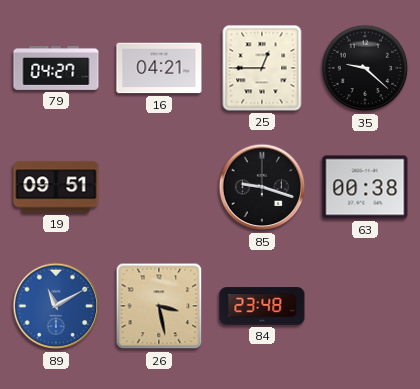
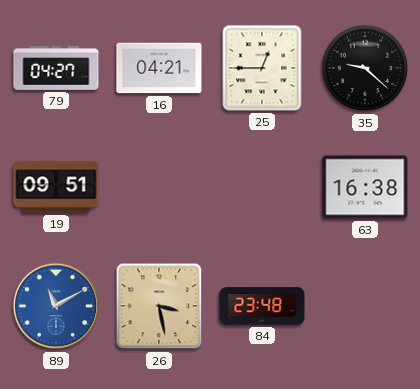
85: 9:18 -> none (262, 187)
63: 00:38 -> 16:38 (365, 187)
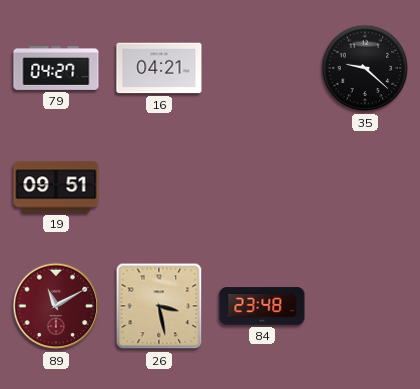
25: 12:45 -> none (262, 68)
63: 16:38 -> none (365, 187)
89 dial: blue -> burgundy (56, 306)
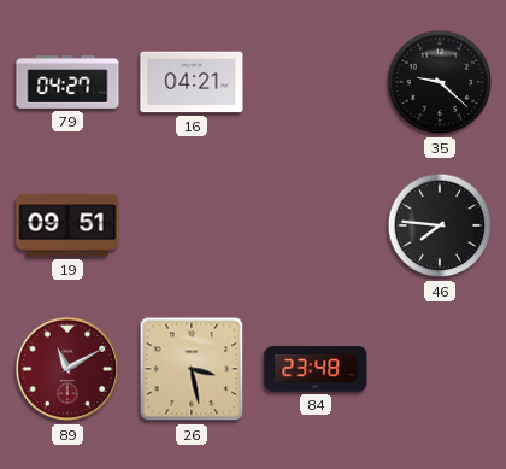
46: none -> 7:46 (440, 225)
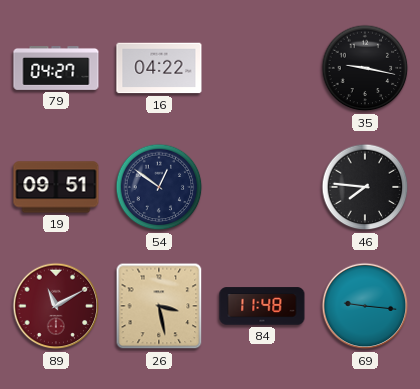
16: 04:21 -> 04:22 (159, 68)
35: 9:22 -> 9:17 (365, 68)
54: none -> 12:51 (159, 187)
84: 23:48 -> 11:48 (262, 306)
69: none -> 9:16 (365, 306)
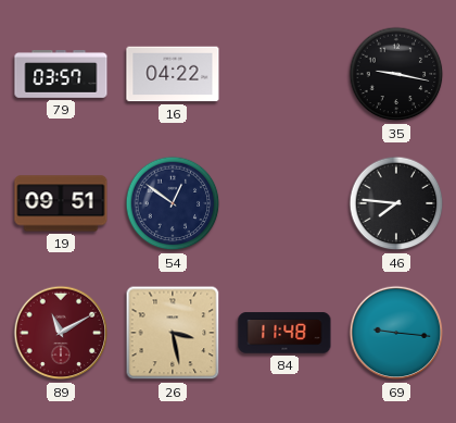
79: 04:27 -> 03:57 (61, 75)
